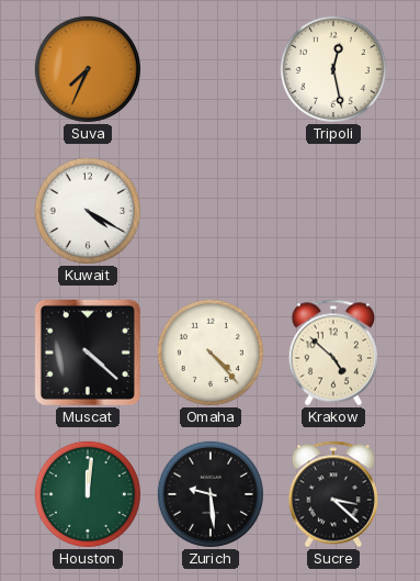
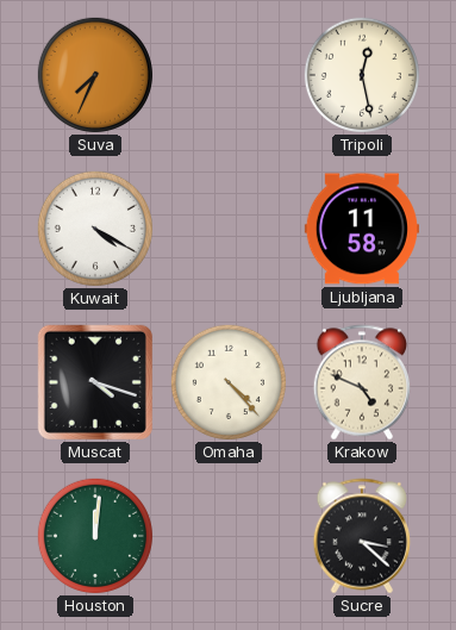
Ljubljana: none -> 11:58 (362, 229)
Muscat: 4:22 -> 4:18 (95, 382)
Krakow: 4:52 -> 4:49 (362, 382)
Zurich: 9:29 -> none (211, 494)
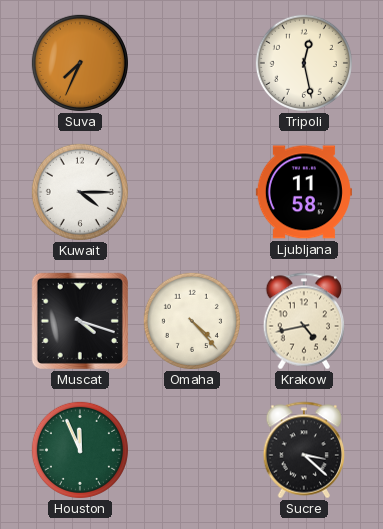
Kuwait: 4:20 -> 4:15 (80, 192)
Krakow: 4:49 -> 4:43 (304, 321)
Houston: 12:01 -> 11:56 (80, 450)
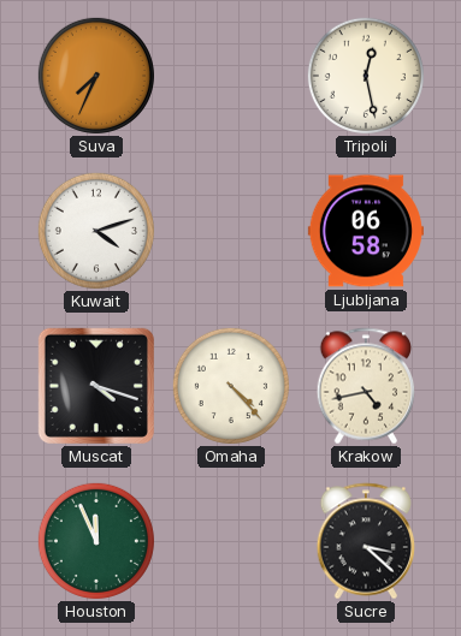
Kuwait: 4:15 -> 4:12 (96, 231)
Ljubljana: 11:58 -> 06:58 (366, 231)
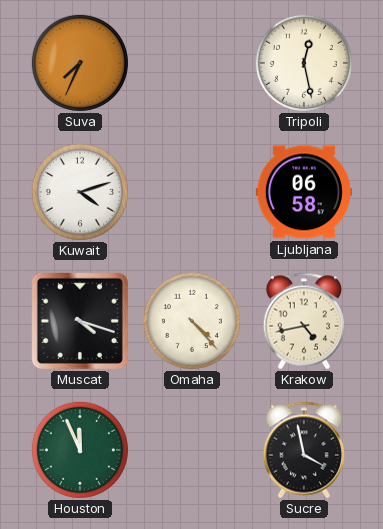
Sucre: 3:22 -> 3:58 (304, 450)
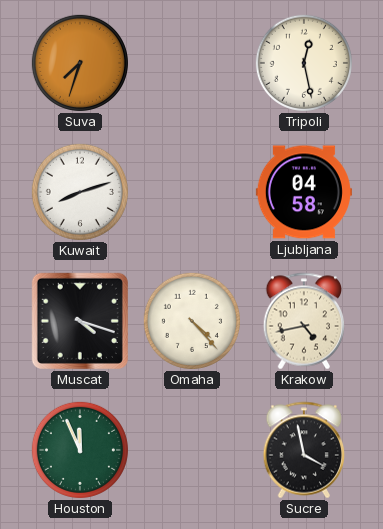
Suva: 7:34 -> 7:33 (80, 63)
Kuwait: 4:12 -> 8:12 (80, 192)
Ljubljana: 06:58 -> 04:58 (304, 192)
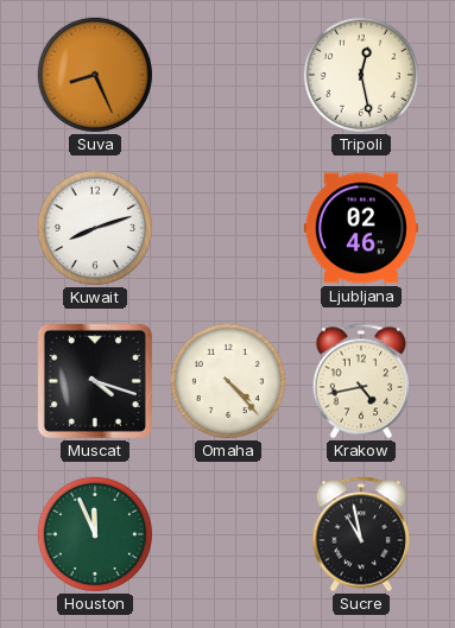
Suva: 7:33 -> 8:26 (95, 75)
Ljubljana: 04:58 -> 02:46 (361, 228)
Sucre: 3:58 -> 10:58 (361, 534)
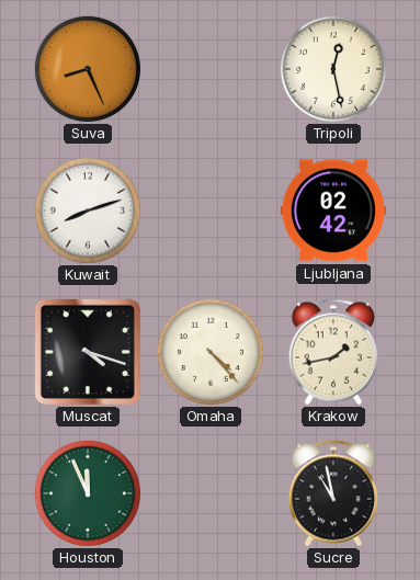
Ljubljana: 02:46 -> 02:42 (333, 211)
Krakow: 4:43 -> 1:43 (333, 352)
